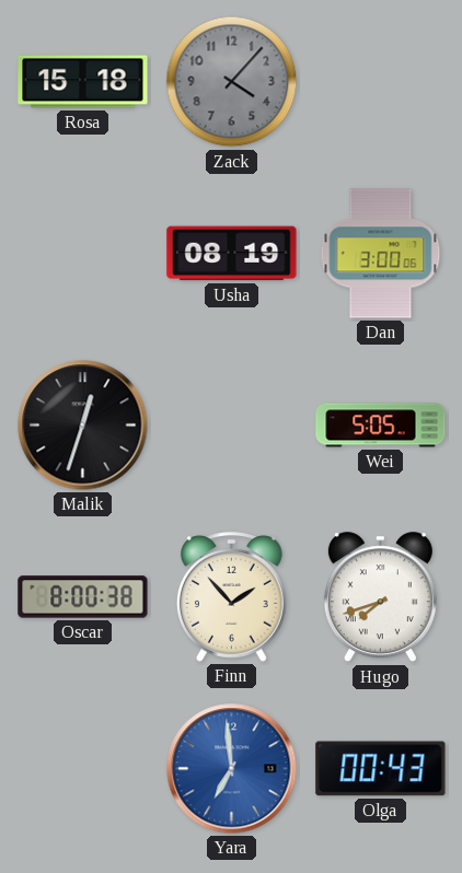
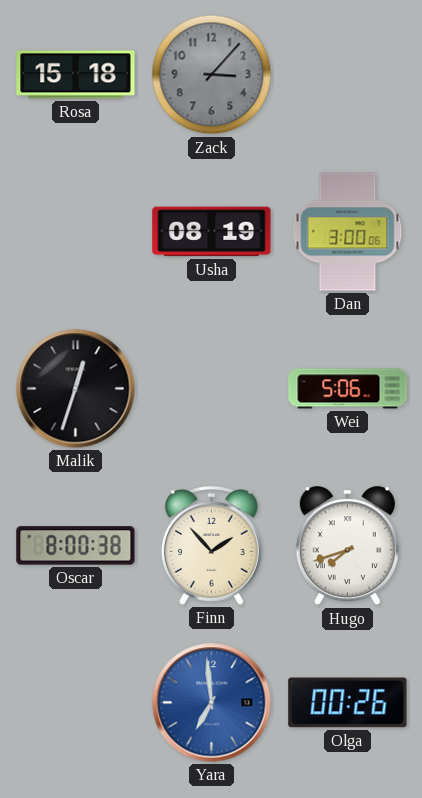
Zack: 4:07 -> 3:07 (212, 75)
Wei: 5:05 -> 5:06 (348, 389)
Olga: 00:43 -> 00:26 (348, 703)
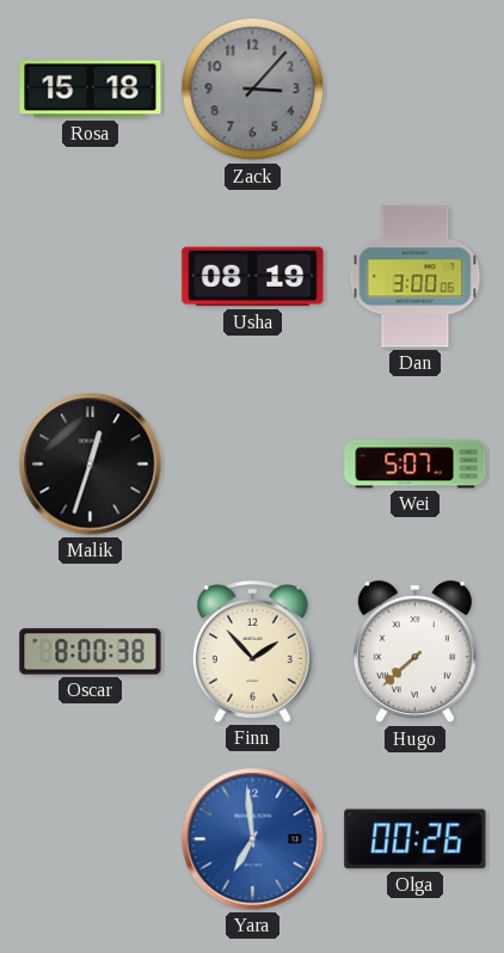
Wei: 5:06 -> 5:07 (416, 465)
Hugo: 7:42 -> 7:38 (414, 652)
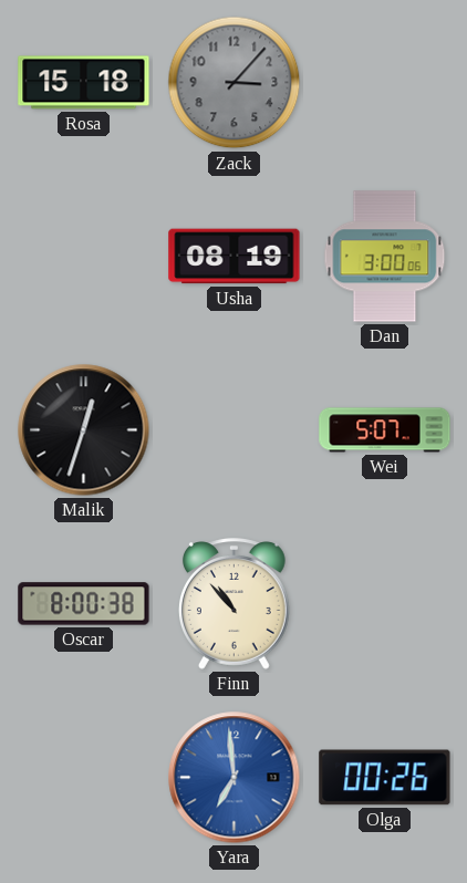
Finn: 1:53 -> 10:53 (233, 604)
Hugo: 7:38 -> none (414, 652)
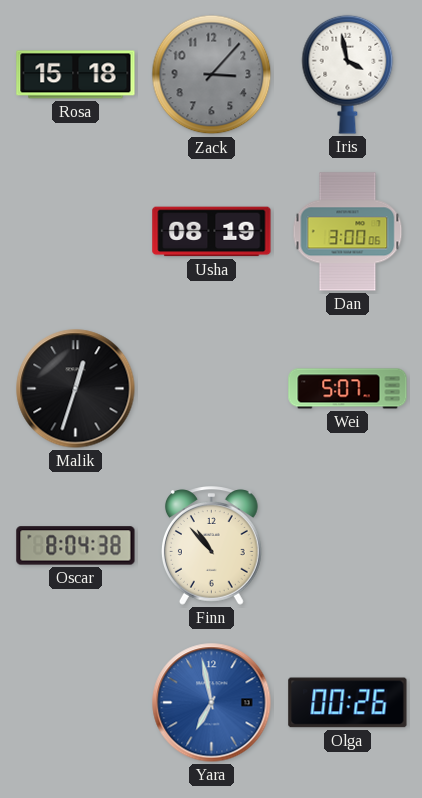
Iris: none -> 3:58 (348, 74)
Oscar: 8:00 -> 8:04 (76, 546)
Yara: 6:59 -> 6:58 (212, 703)
